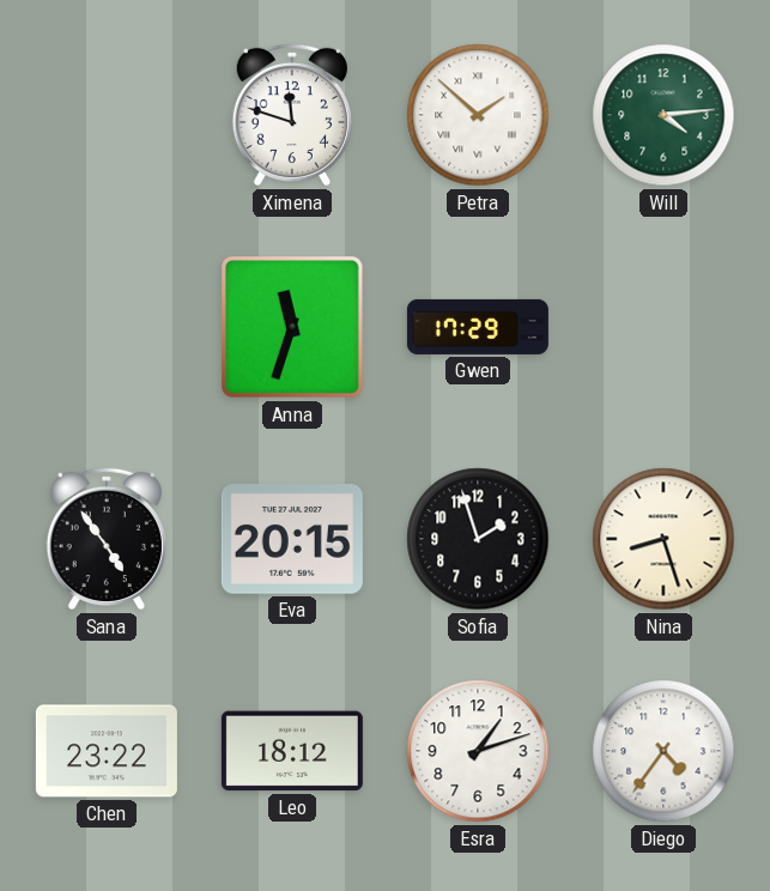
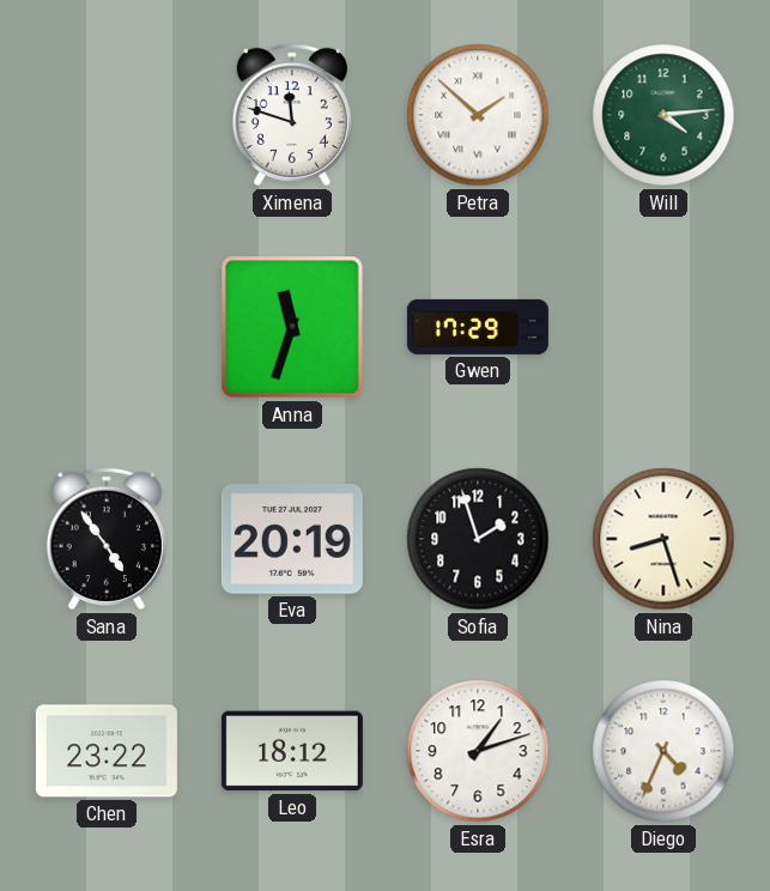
Eva: 20:15 -> 20:19 (292, 540)
Diego: 4:36 -> 4:34 (663, 751)
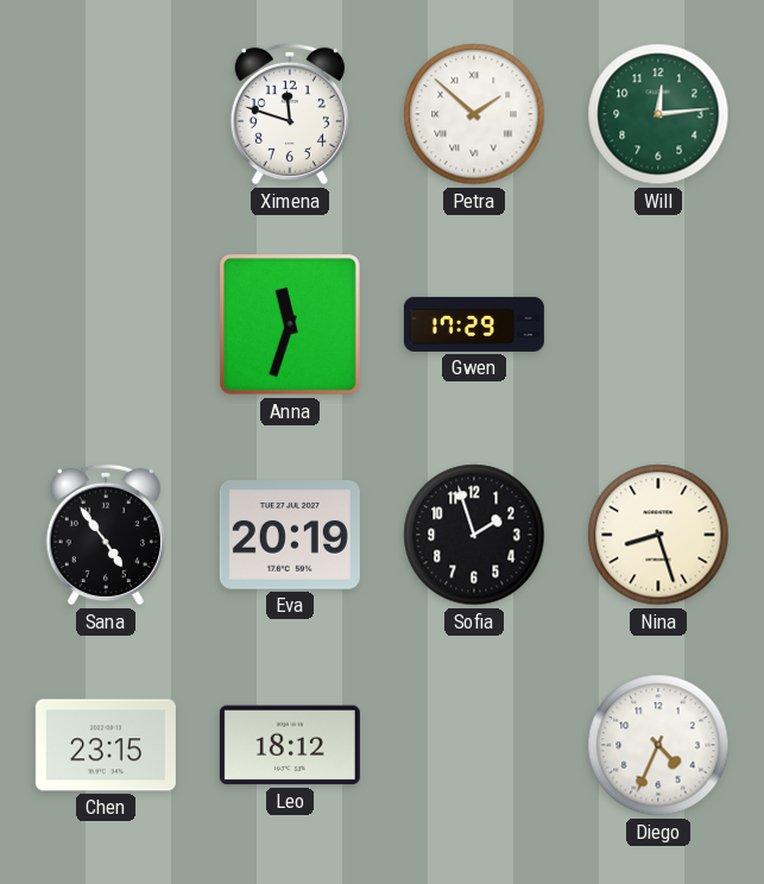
Will: 4:14 -> 12:14 (658, 114)
Chen: 23:22 -> 23:15 (106, 745)
Esra: 1:12 -> none (478, 751)
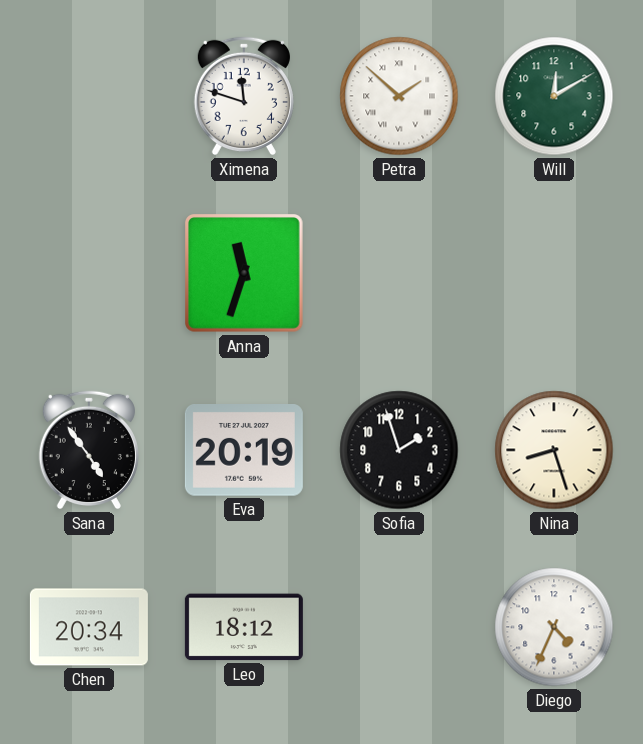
Will: 12:14 -> 12:10 (554, 96)
Gwen: 17:29 -> none (474, 324)
Chen: 23:15 -> 20:34 (89, 627)
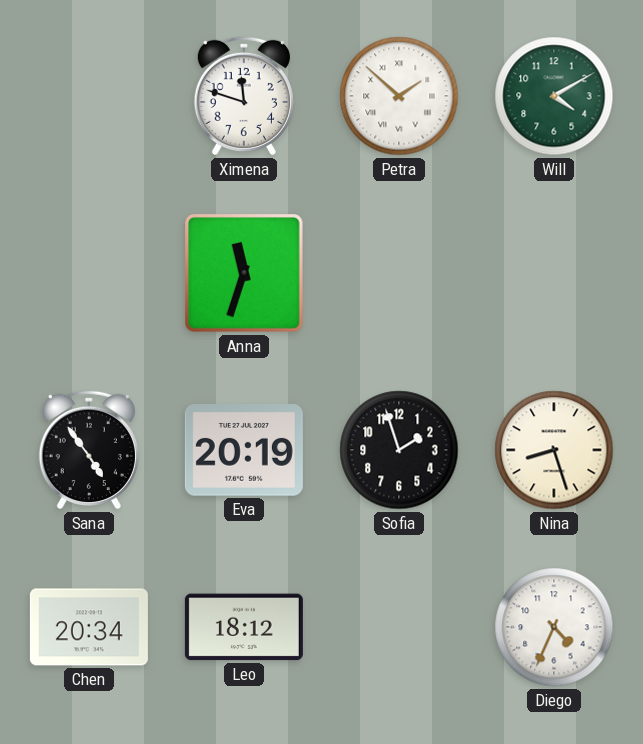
Will: 12:10 -> 4:10 (554, 96)
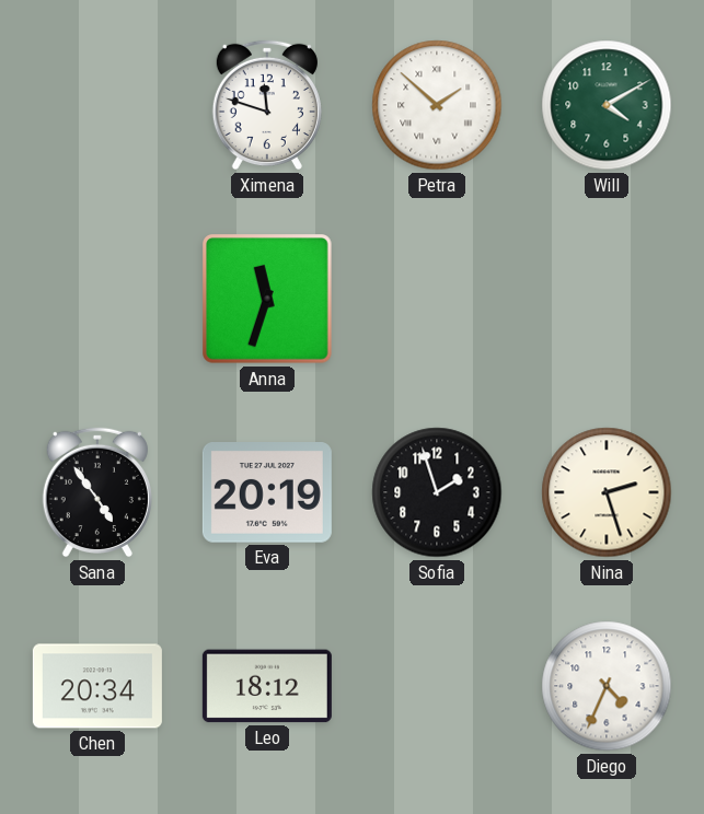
Nina: 8:27 -> 2:27 (607, 492)
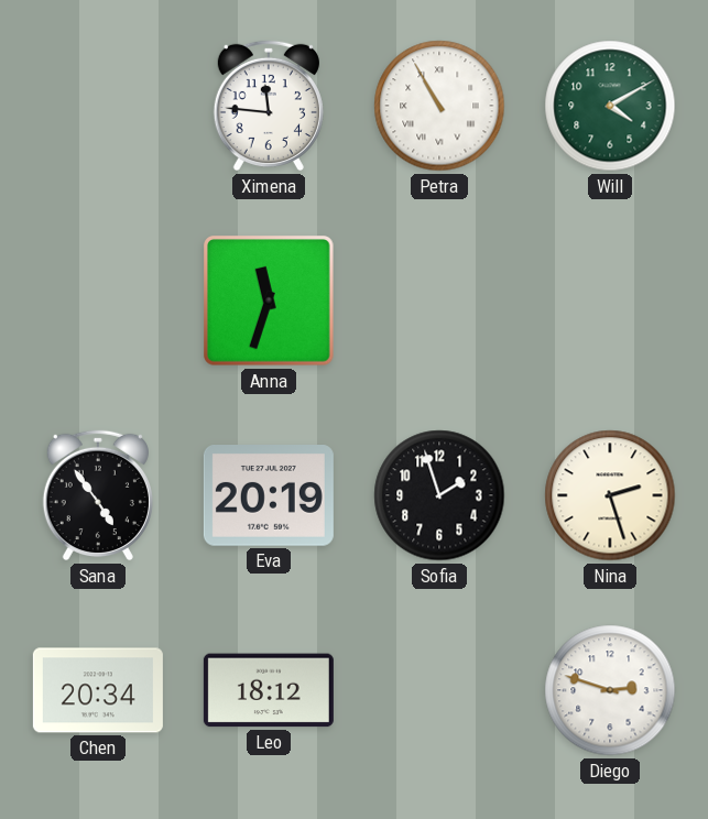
Ximena: 11:48 -> 11:46 (269, 106)
Petra: 1:52 -> 10:55 (439, 106)
Diego: 4:34 -> 2:48 (610, 690)
